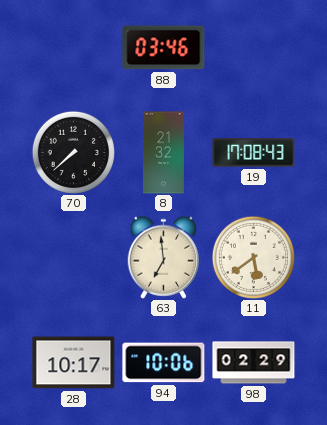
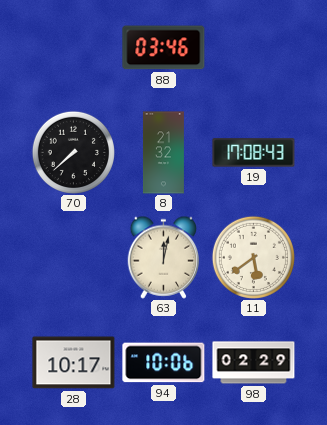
63: 6:59 -> 12:02 (164, 257)
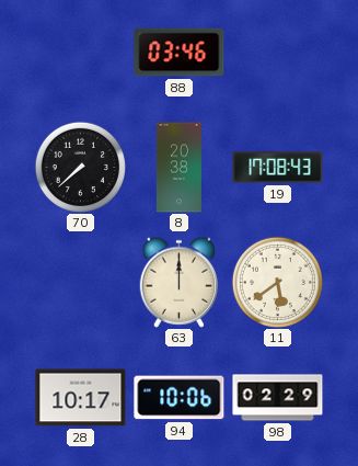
8: 21:32 -> 20:38 (178, 168)
63: 12:02 -> 12:00 (180, 282)
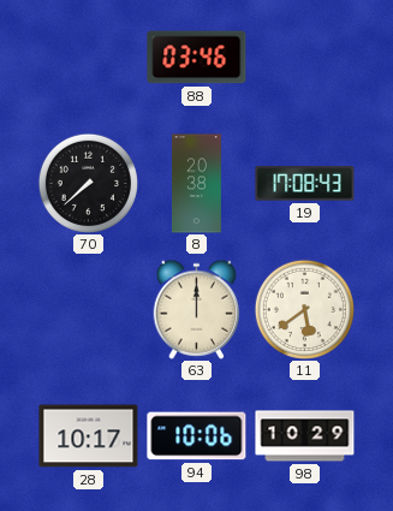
98: 02:29 -> 10:29 (305, 436)
